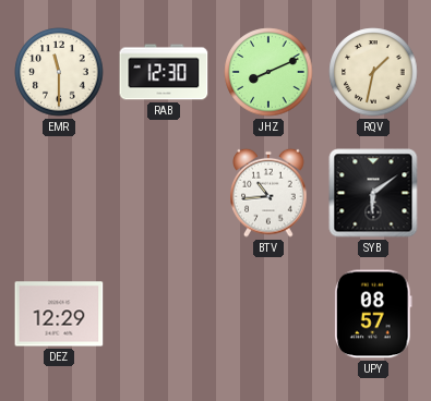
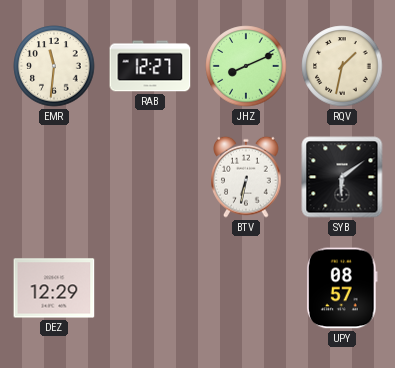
EMR: 11:30 -> 11:31 (54, 66)
RAB: 12:30 -> 12:27 (150, 66)
BTV: 10:44 -> 6:32 (246, 177)
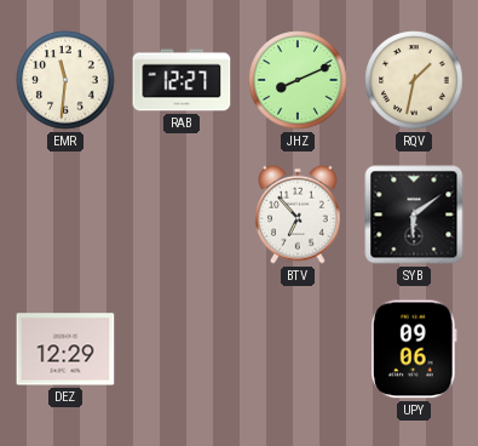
BTV: 6:32 -> 6:53 (298, 215)
UPY: 08:57 -> 09:06 (415, 349)
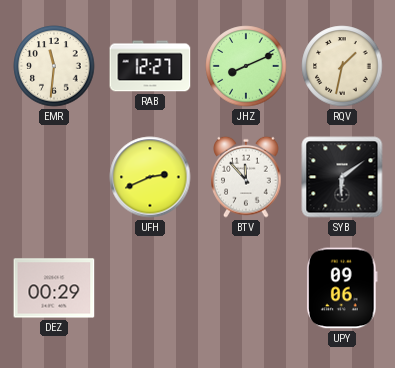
UFH: none -> 2:41 (150, 177)
BTV: 6:53 -> 11:53 (246, 177)
DEZ: 12:29 -> 00:29 (54, 288)
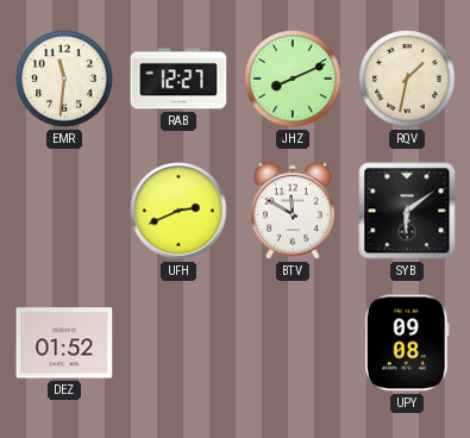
BTV: 11:53 -> 11:50 (293, 211)
DEZ: 00:29 -> 01:52 (64, 343)
UPY: 09:06 -> 09:08 (408, 343)
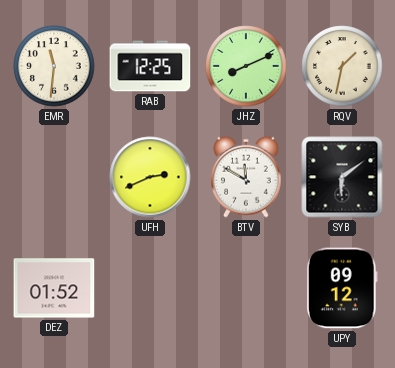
RAB: 12:27 -> 12:25 (150, 66)
UPY: 09:08 -> 09:12 (343, 288)
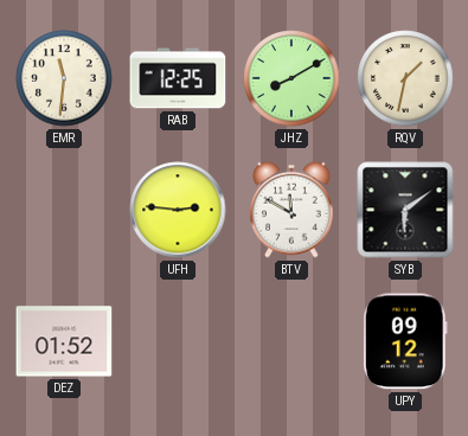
JHZ: 8:11 -> 8:10 (291, 78)
UFH: 2:41 -> 2:46 (178, 210)
